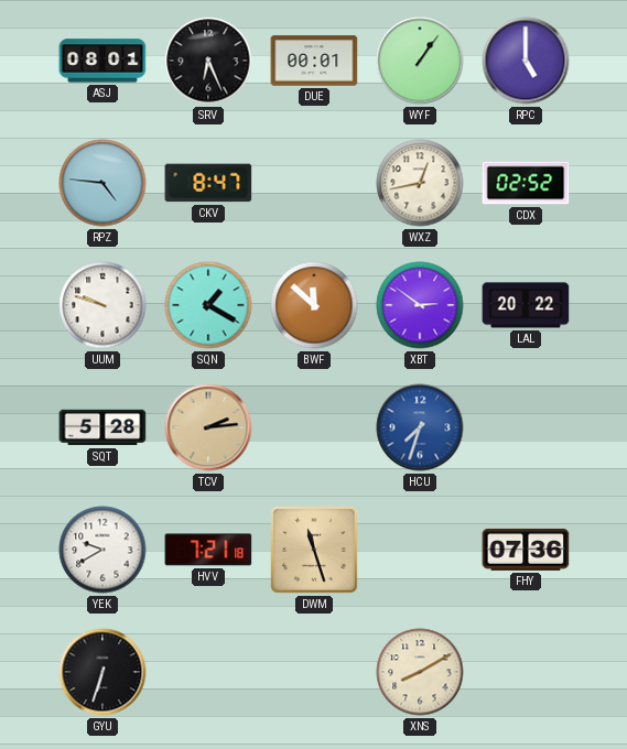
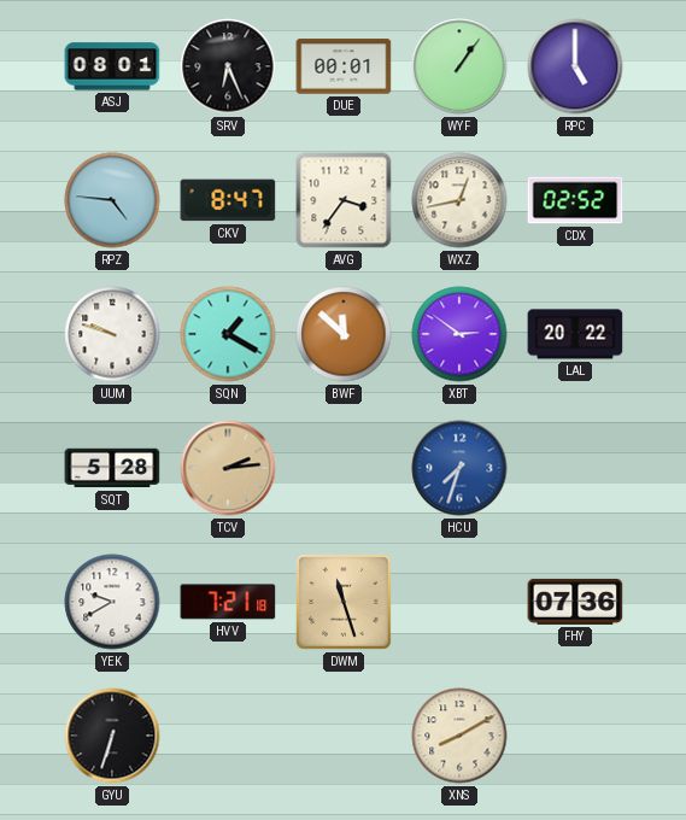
AVG: none -> 3:36 (344, 200)
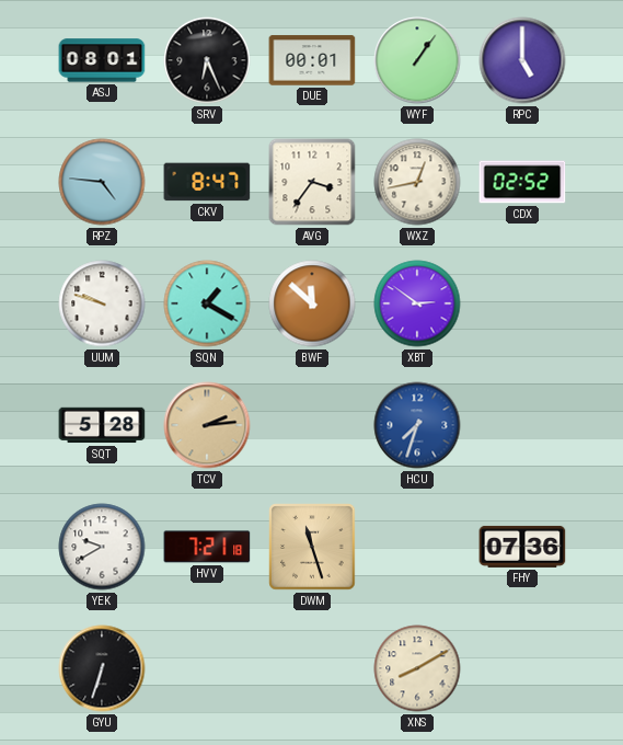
LAL: 20:22 -> none (575, 334)
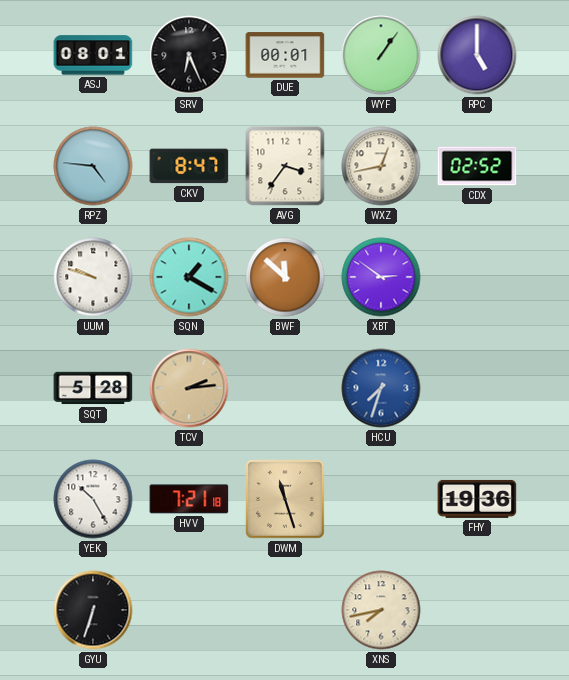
YEK: 9:40 -> 10:25 (93, 499)
FHY: 07:36 -> 19:36 (477, 499)
XNS: 8:10 -> 7:43 (381, 610)
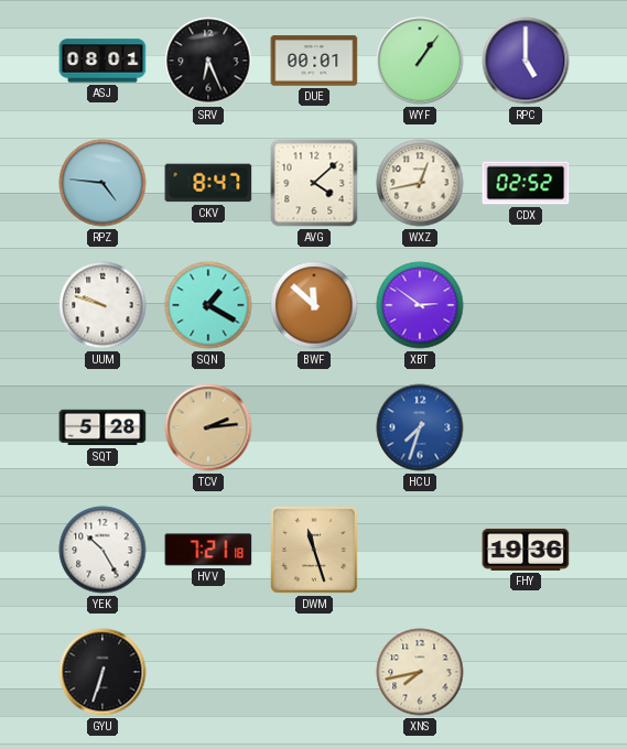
AVG: 3:36 -> 4:08 (314, 183)
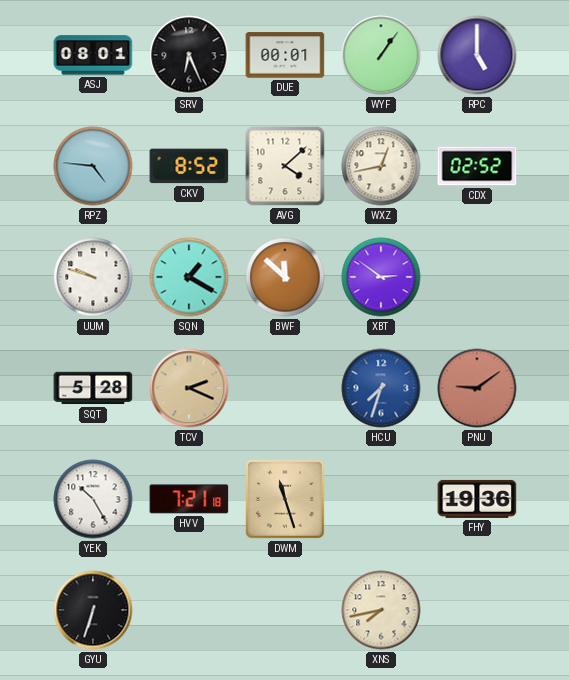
CKV: 8:47 -> 8:52 (189, 166)
TCV: 2:14 -> 2:19 (189, 388)
PNU: none -> 9:09 (477, 388)
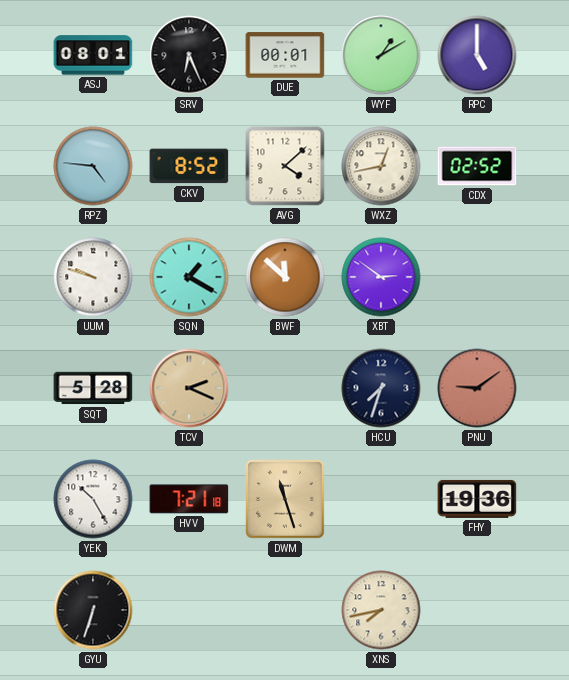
WYF: 1:06 -> 1:10 (381, 55)
HCU dial: blue -> navy (381, 388)
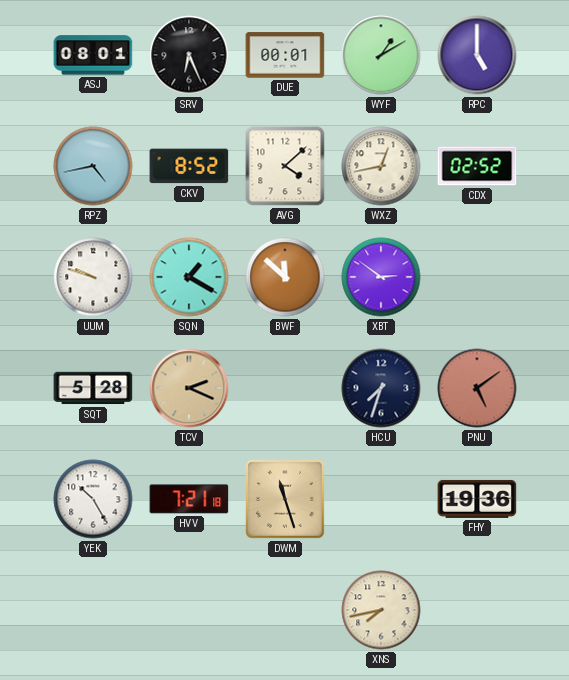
RPZ: 4:46 -> 4:43 (93, 166)
PNU: 9:09 -> 5:09 (477, 388)
GYU: 6:33 -> none (93, 610)
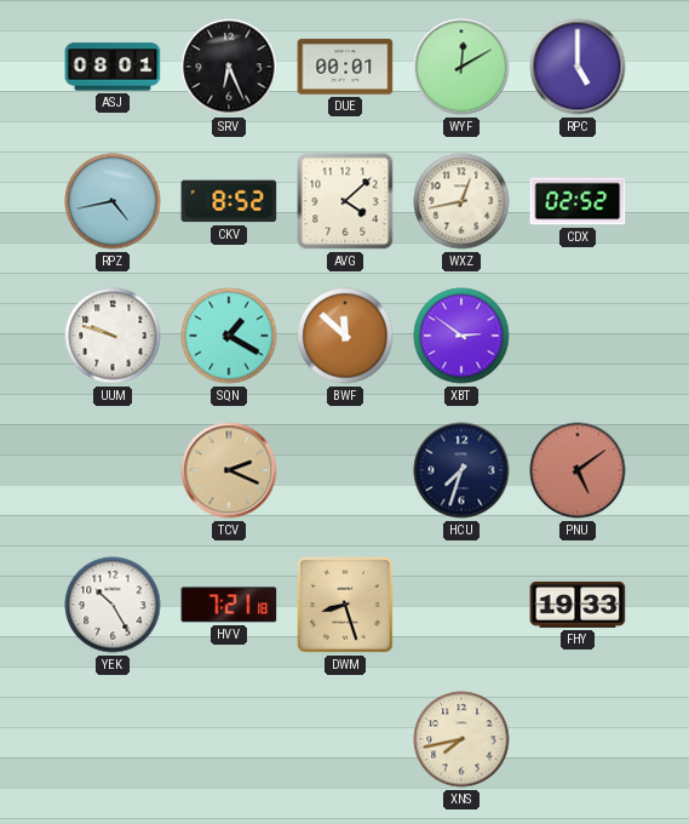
WYF: 1:10 -> 12:10 (461, 67)
SQT: 5:28 -> none (93, 388)
DWM: 11:27 -> 8:27 (345, 605)
FHY: 19:36 -> 19:33 (578, 605)
